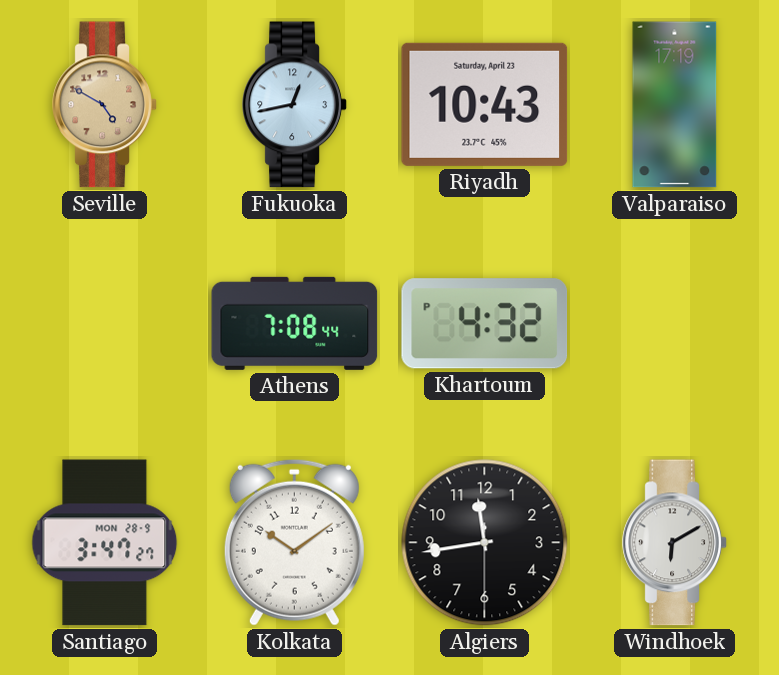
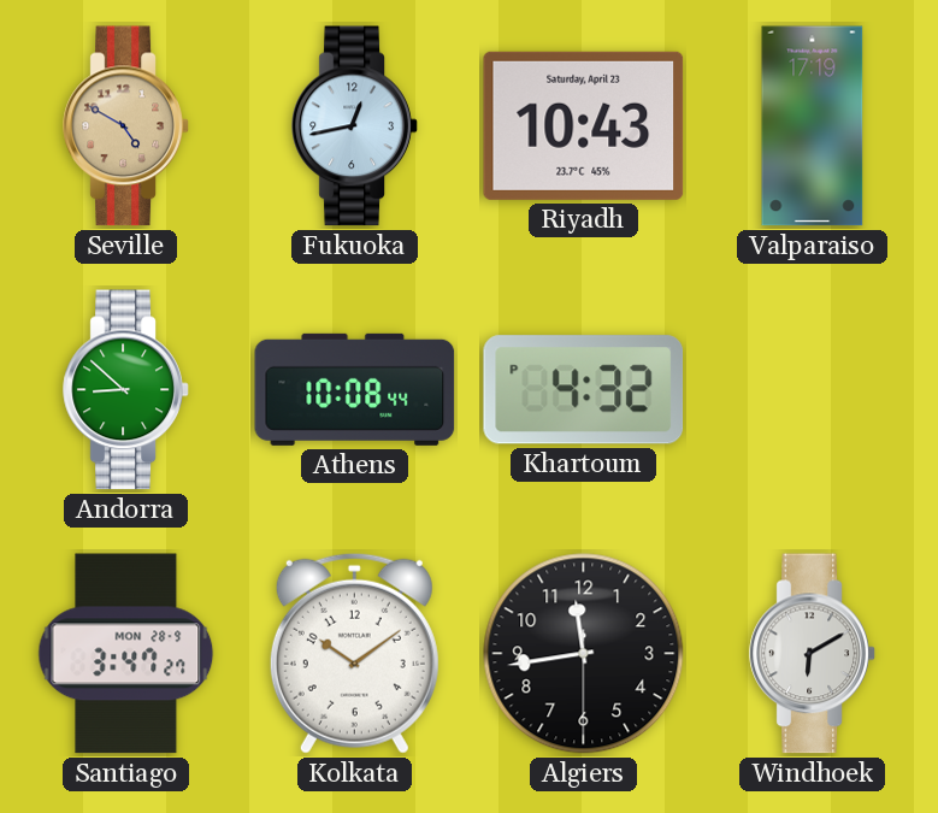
Andorra: none -> 8:52 (126, 390)
Athens: 7:08 -> 10:08 (355, 389)
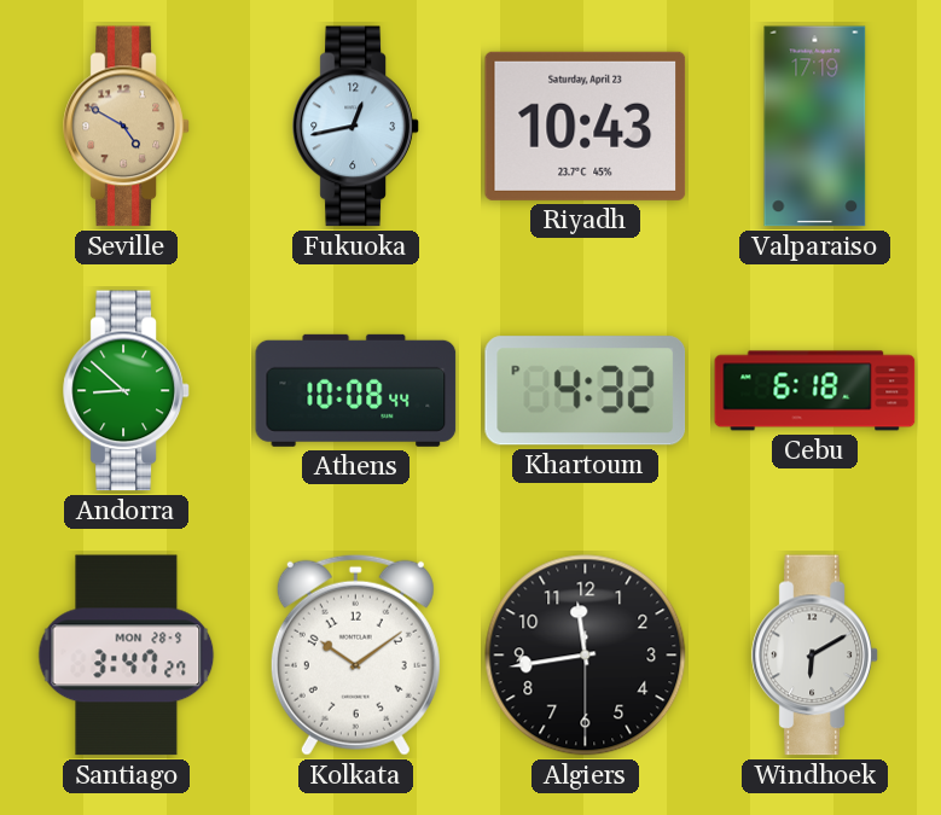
Cebu: none -> 6:18 (815, 391)
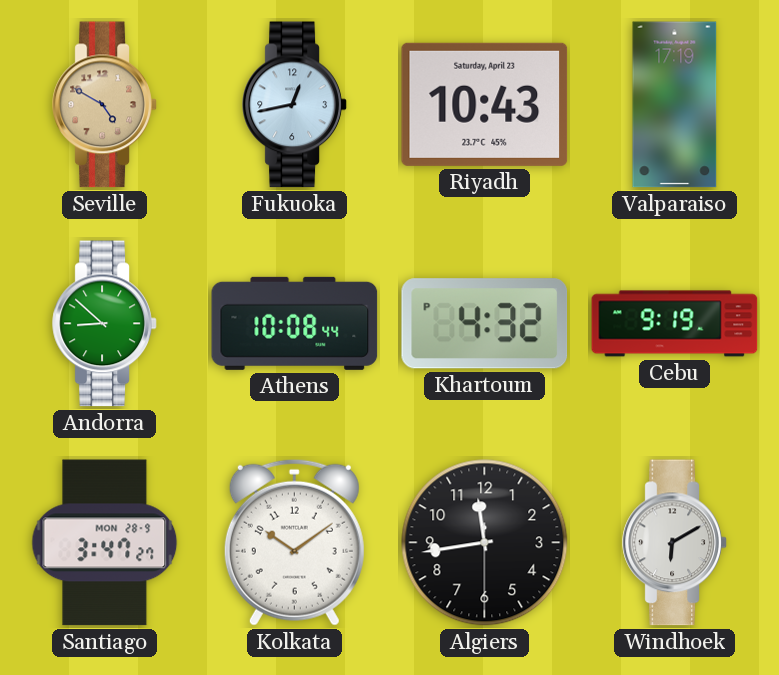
Cebu: 6:18 -> 9:19 (675, 324)
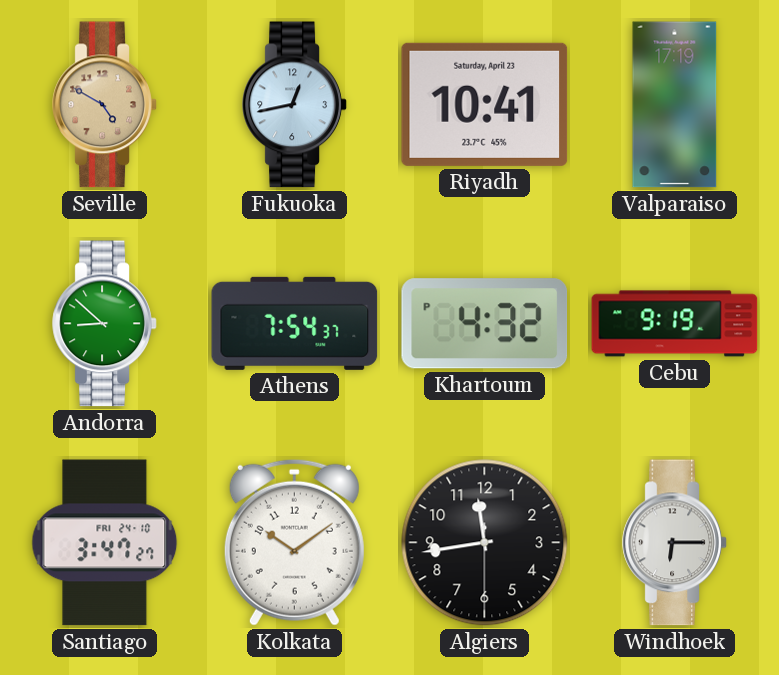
Riyadh: 10:43 -> 10:41 (485, 104)
Athens: 10:08 -> 7:54 (295, 323)
Santiago date: MON 28-9 -> FRI 24-10 (105, 543)
Windhoek: 6:10 -> 6:15 (675, 543)
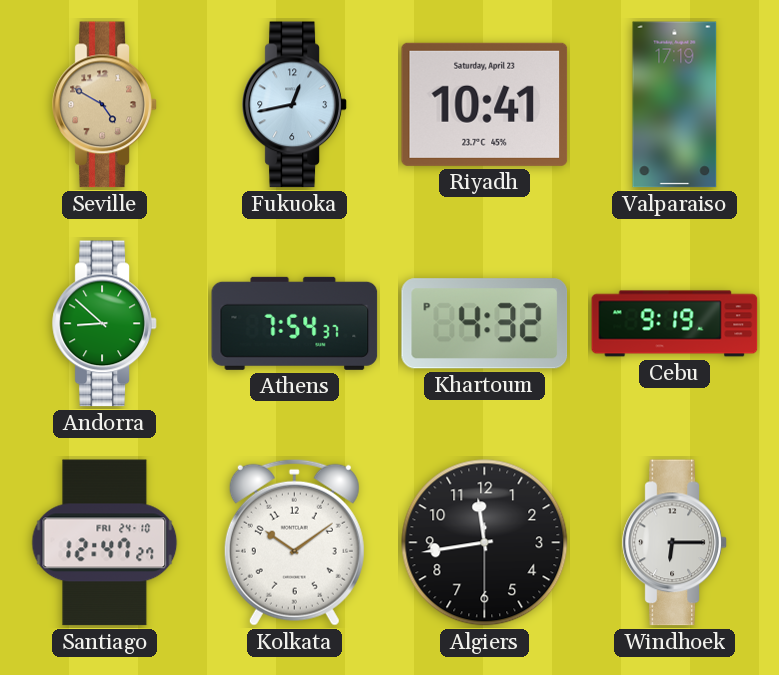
Santiago: 3:47 -> 12:47 (105, 543)
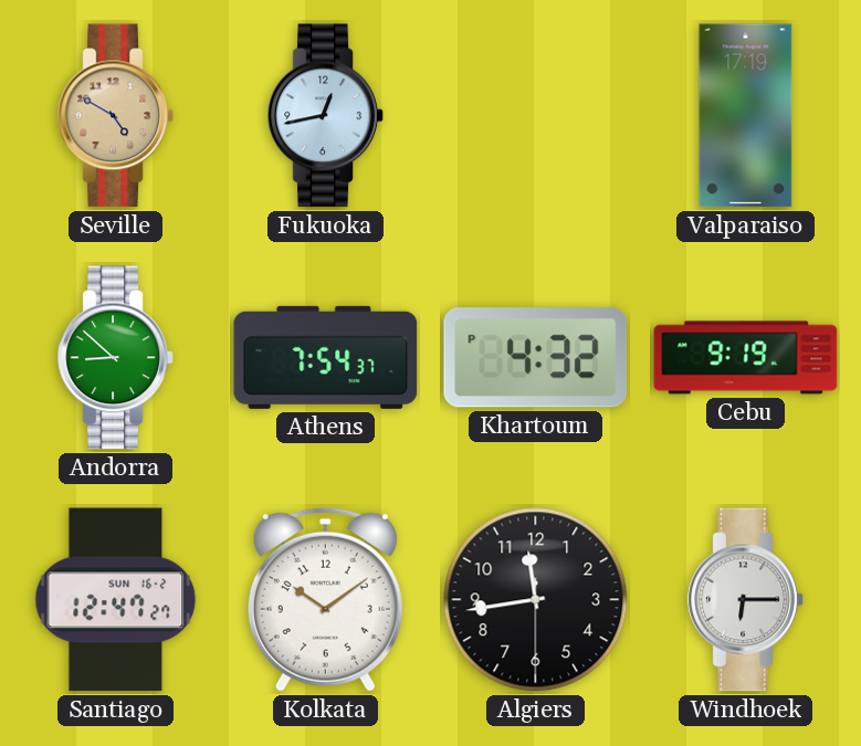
Riyadh: 10:41 -> none (485, 104)
Santiago date: FRI 24-10 -> SUN 16-2 (116, 600)
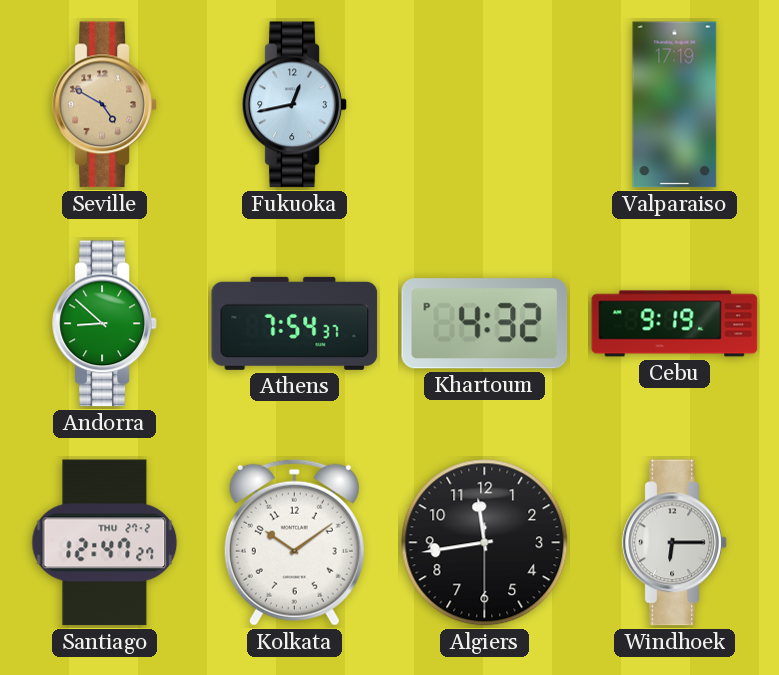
Santiago date: SUN 16-2 -> THU 27-2 (105, 543)
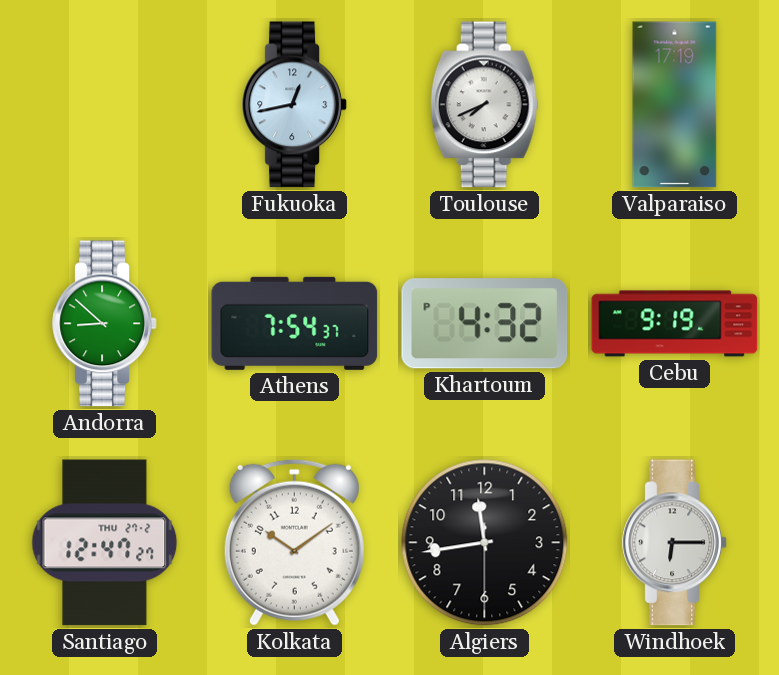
Seville: 4:50 -> none (105, 105)
Toulouse: none -> 7:41 (484, 105)
